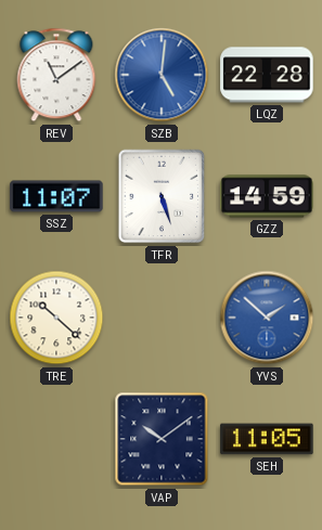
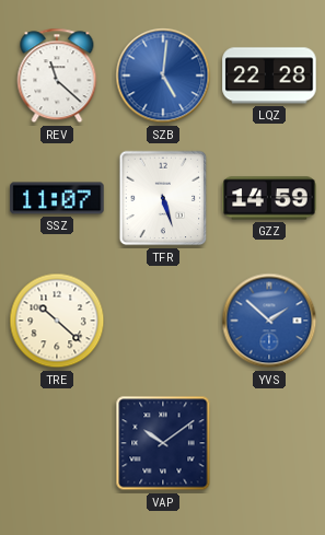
REV: 11:09 -> 11:22 (57, 75)
SEH: 11:05 -> none (267, 439)
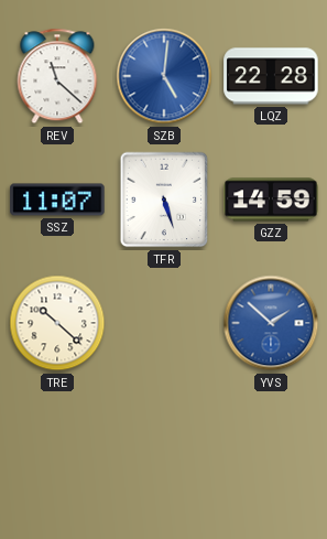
VAP: 10:09 -> none (163, 443)
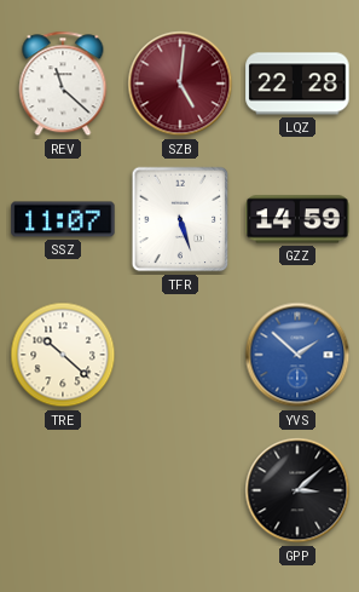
SZB dial: blue -> burgundy (180, 84)
GPP: none -> 3:08 (297, 490)
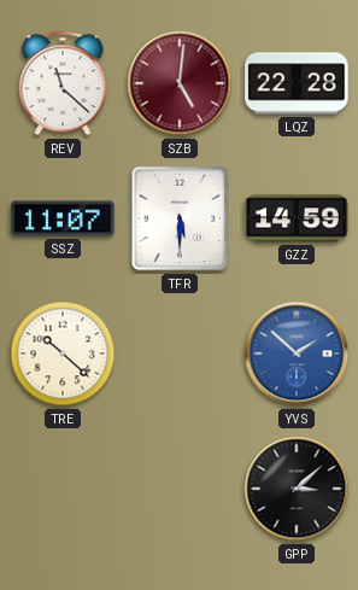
TFR: 5:27 -> 5:30 (180, 218)
